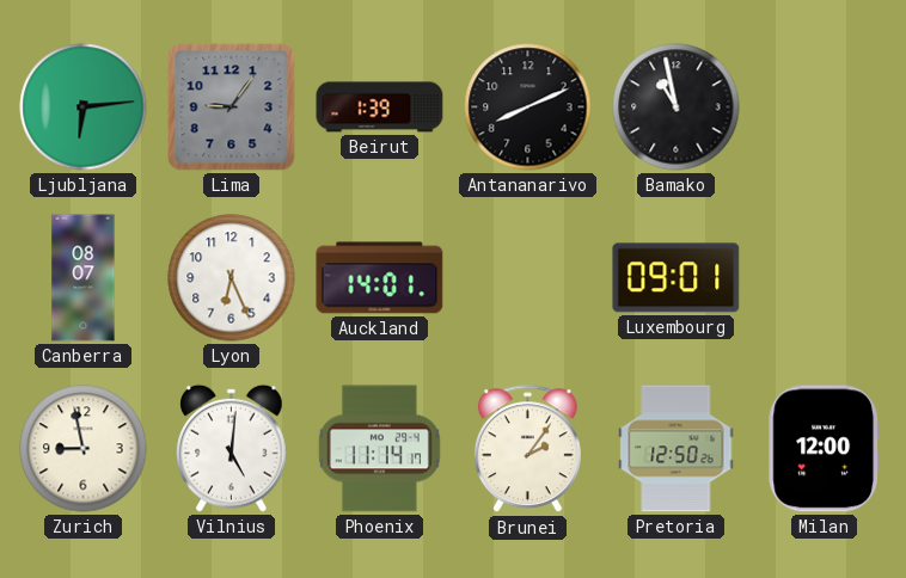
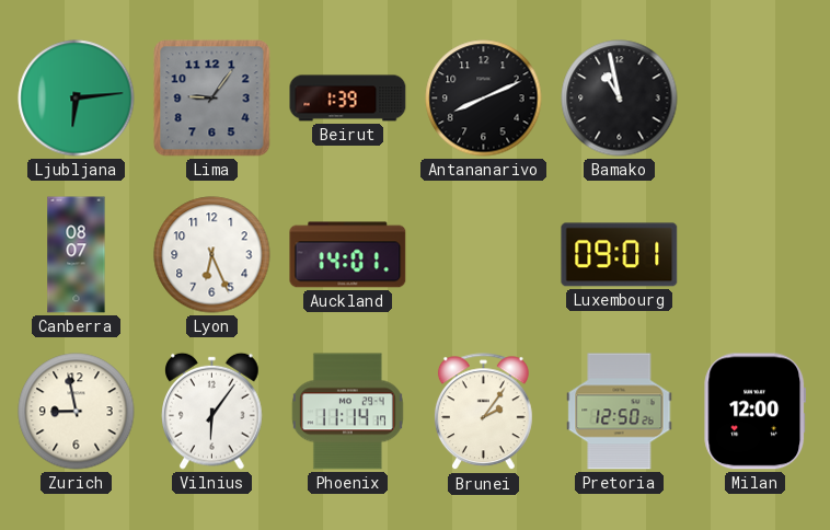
Vilnius: 5:01 -> 6:06 (212, 411)
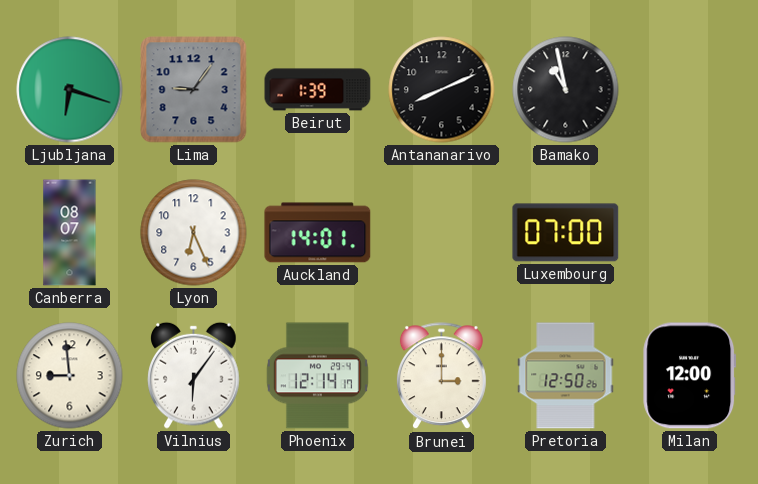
Ljubljana: 6:14 -> 6:18 (70, 90)
Luxembourg: 09:01 -> 07:00 (566, 233)
Zurich: 8:58 -> 8:59 (70, 376)
Phoenix: 11:14 -> 12:14 (317, 376)
Brunei: 2:06 -> 3:00 (441, 376)
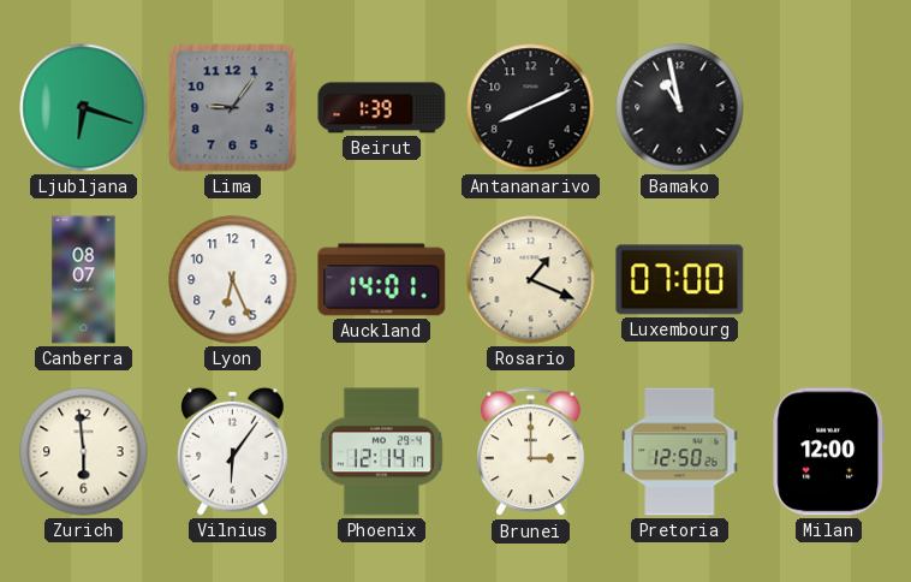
Rosario: none -> 1:19 (531, 280)
Zurich: 8:59 -> 5:59 (84, 452)
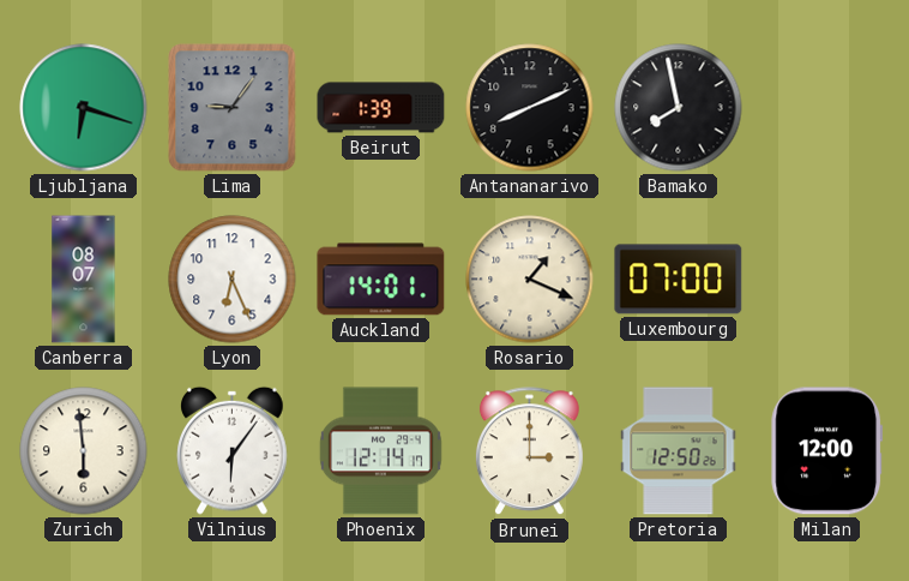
Bamako: 10:58 -> 7:58 (679, 108)
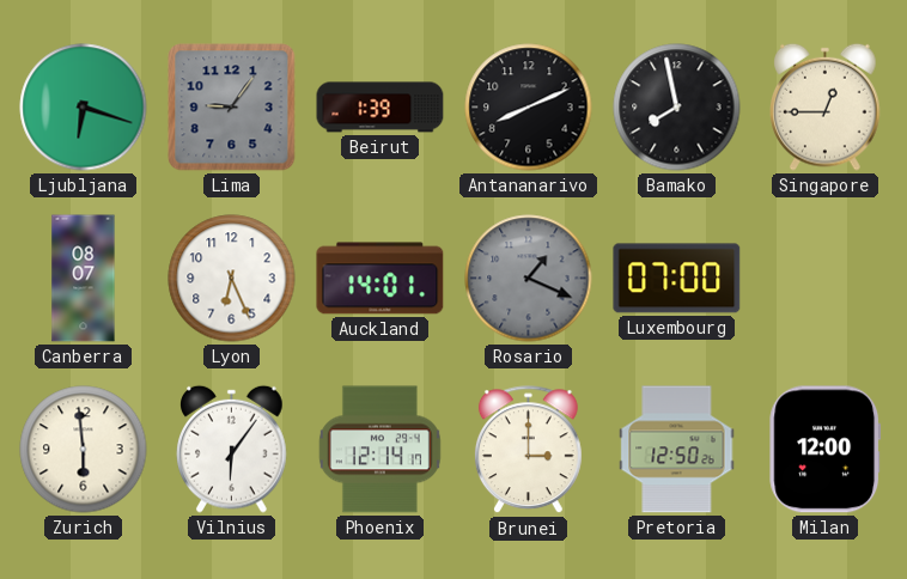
Singapore: none -> 12:45 (826, 106)
Rosario dial: cream -> grey (529, 279)
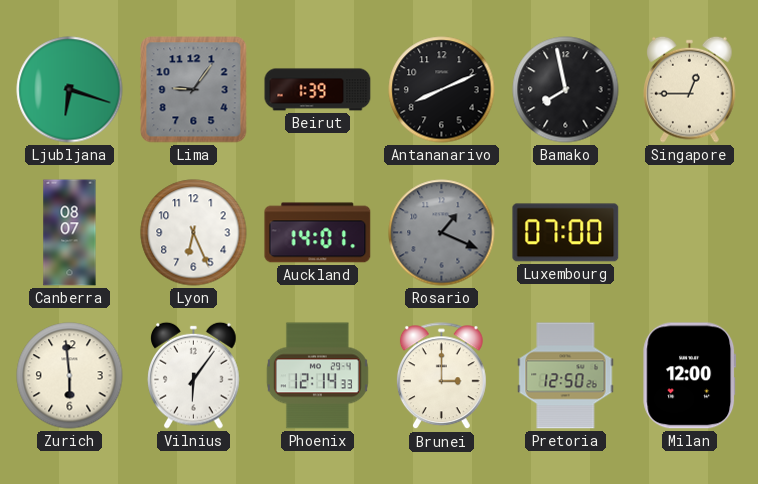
Phoenix: 12:14:17 -> 12:14:33 (317, 376)
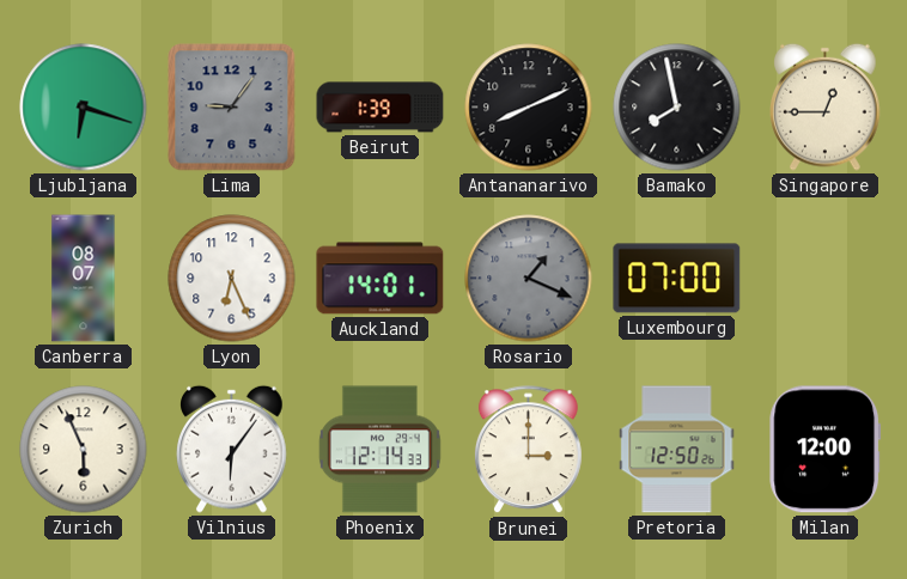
Zurich: 5:59 -> 5:56 (84, 450)
